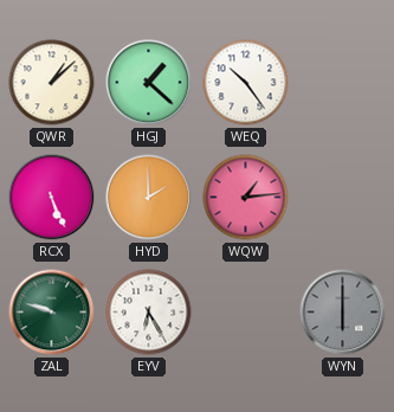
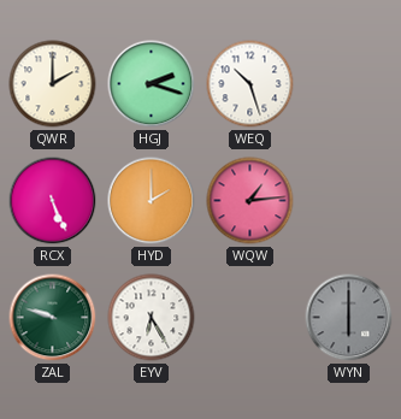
QWR: 1:08 -> 2:00 (53, 84)
HGJ: 1:22 -> 2:18 (152, 84)
WEQ: 10:24 -> 10:27 (250, 84)
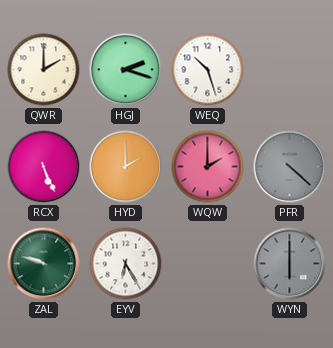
WQW: 1:14 -> 2:00 (208, 167)
PFR: none -> 4:22 (290, 167)
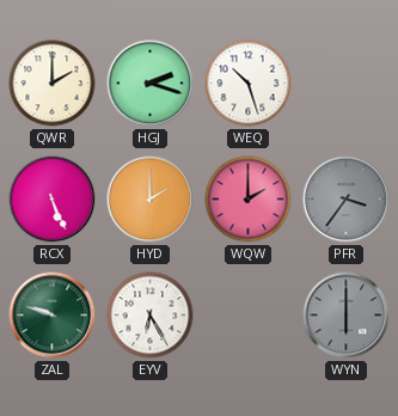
PFR: 4:22 -> 3:36 (347, 200)
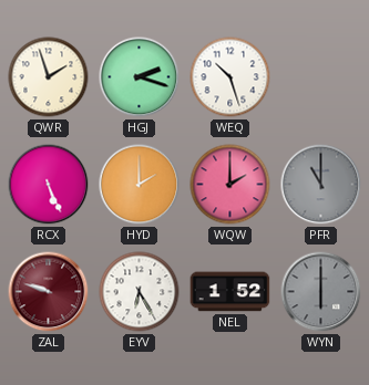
QWR: 2:00 -> 1:57 (49, 77)
PFR: 3:36 -> 11:00 (321, 185)
ZAL dial: green -> burgundy (49, 292)
NEL: none -> 1:52 (230, 292)
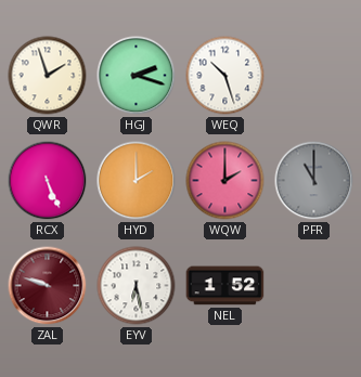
EYV: 6:25 -> 6:28 (137, 286)
WYN: 6:00 -> none (321, 292)
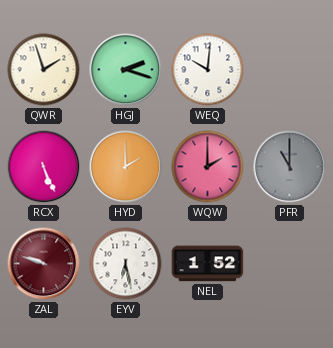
WEQ: 10:27 -> 10:01 (208, 70)
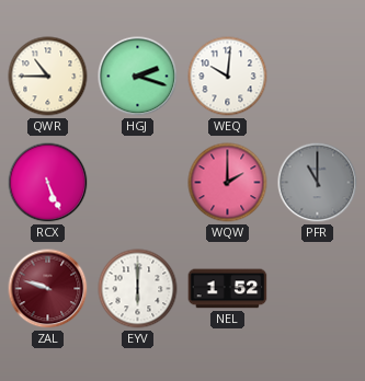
QWR: 1:57 -> 10:45 (48, 77)
HYD: 2:00 -> none (126, 167)
EYV: 6:28 -> 6:00 (138, 289)
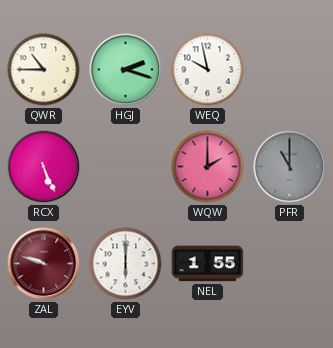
WEQ: 10:01 -> 9:58 (208, 70)
NEL: 1:52 -> 1:55 (208, 264)
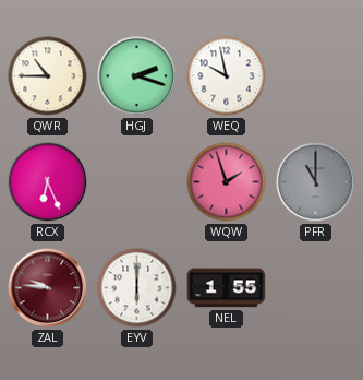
RCX: 5:26 -> 6:26 (48, 182)
WQW: 2:00 -> 1:57 (227, 182)
ZAL: 9:48 -> 9:46 (48, 288)
